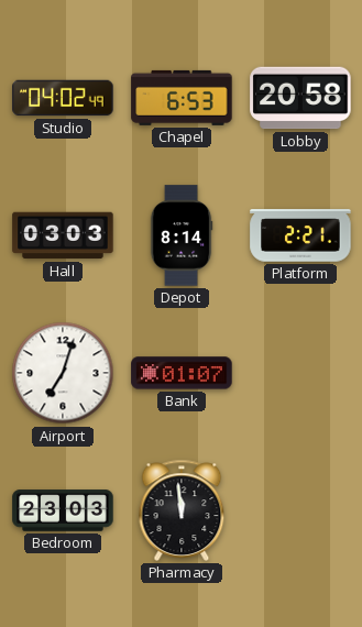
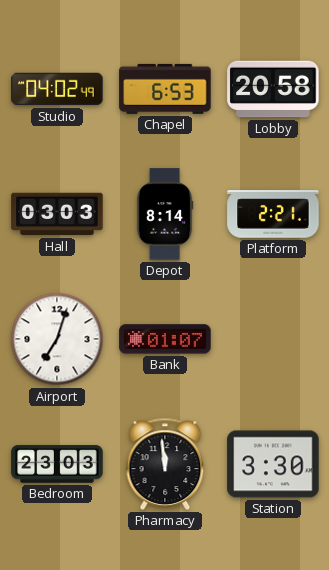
Station: none -> 3:30 (273, 464)
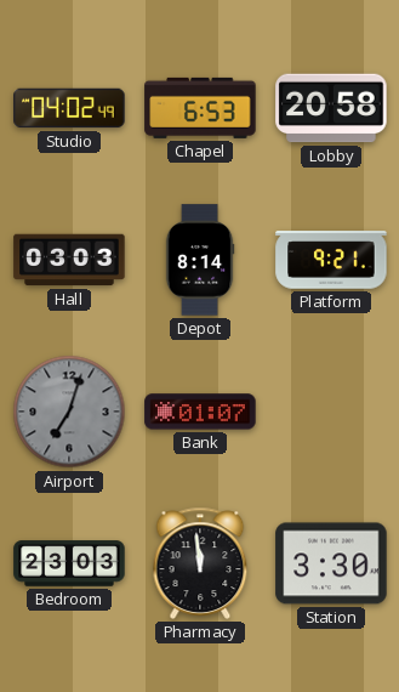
Platform: 2:21 -> 9:21 (331, 260)
Airport dial: white -> grey (69, 412)
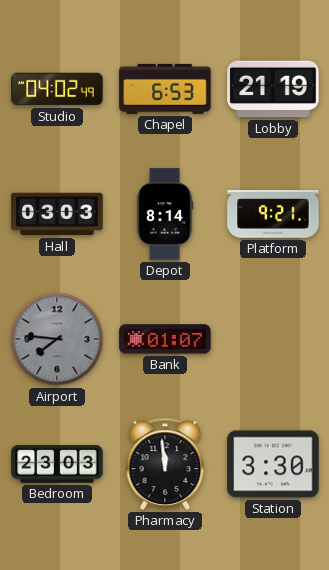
Lobby: 20:58 -> 21:19 (273, 89)
Airport: 7:03 -> 7:46 (57, 339)
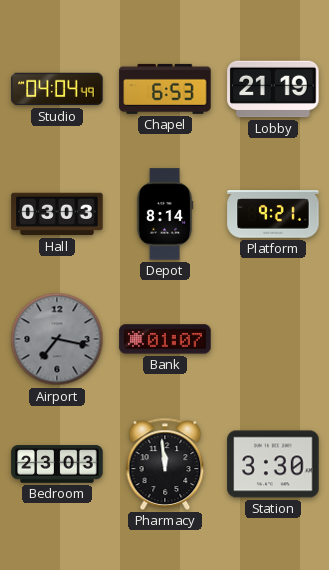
Studio: 04:02 -> 04:04 (57, 89)
Airport: 7:46 -> 7:17 (57, 339)
